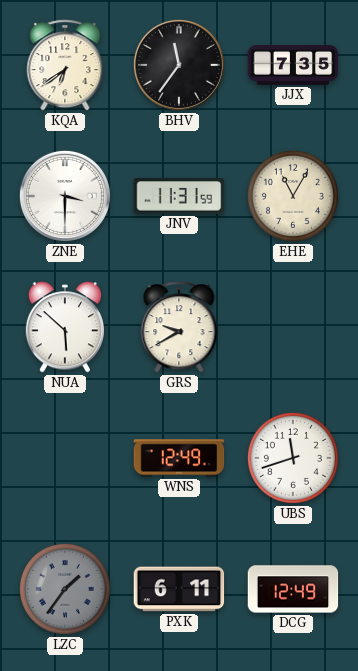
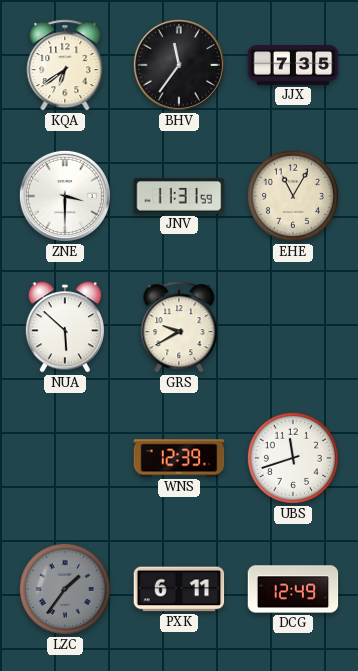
WNS: 12:49 -> 12:39 (179, 458)
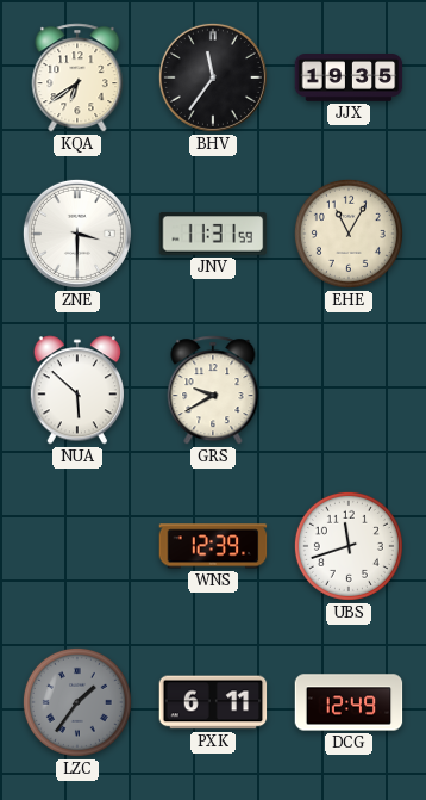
JJX: 7:35 -> 19:35 (349, 79)
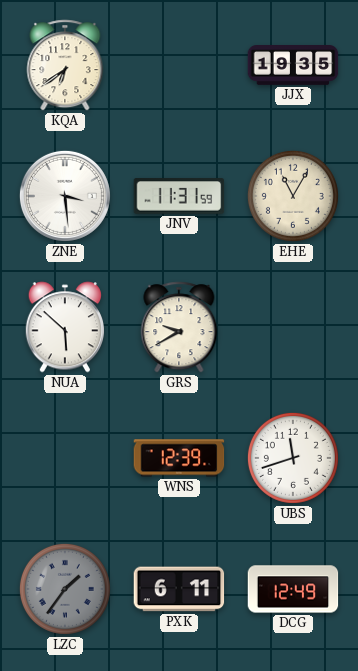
BHV: 11:36 -> none (213, 77)
ZNE: 3:30 -> 3:29 (65, 196)
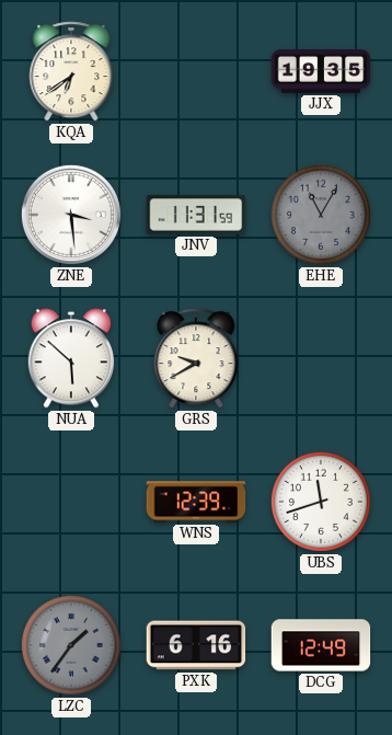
EHE dial: cream -> grey (321, 215)
PXK: 6:11 -> 6:16 (196, 645)
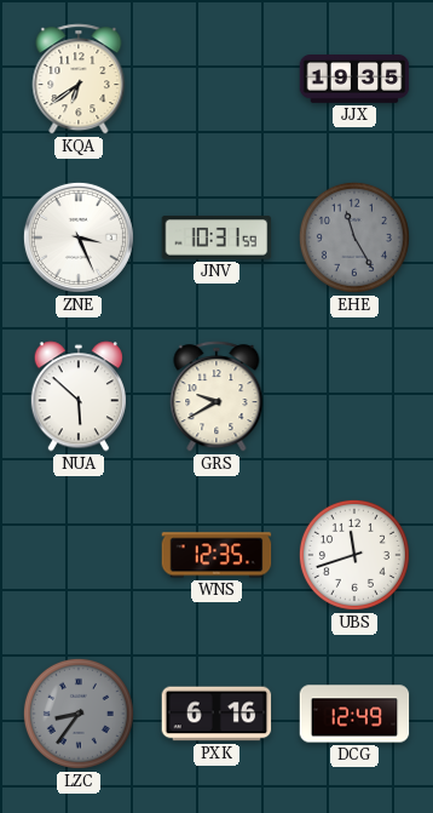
ZNE: 3:29 -> 3:26 (79, 237)
JNV: 11:31 -> 10:31 (217, 237)
EHE: 11:05 -> 11:25 (354, 237)
WNS: 12:39 -> 12:35 (217, 555)
LZC: 1:36 -> 8:36 (79, 714)
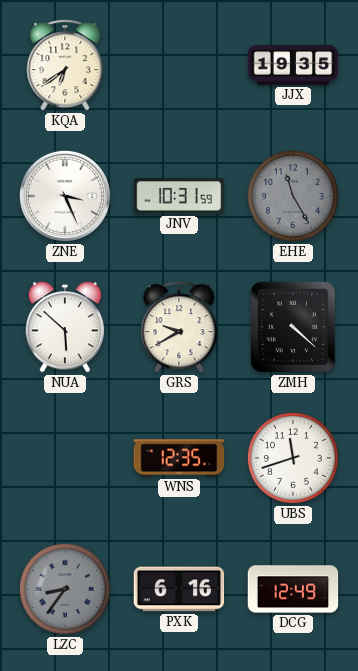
ZMH: none -> 4:22 (293, 327)
